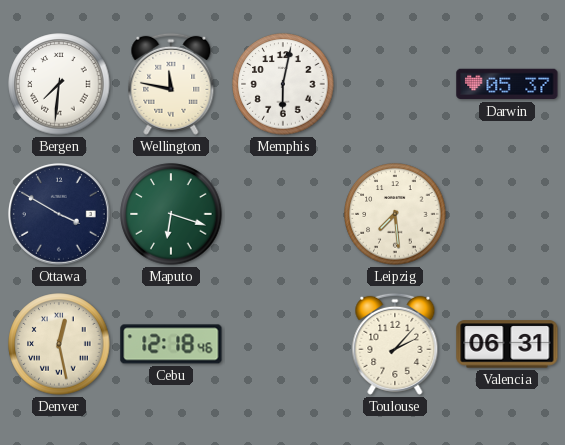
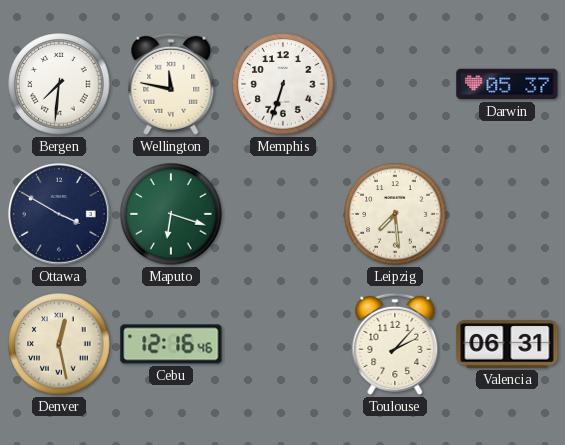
Memphis: 6:02 -> 6:33 (283, 84)
Cebu: 12:18 -> 12:16 (171, 344)
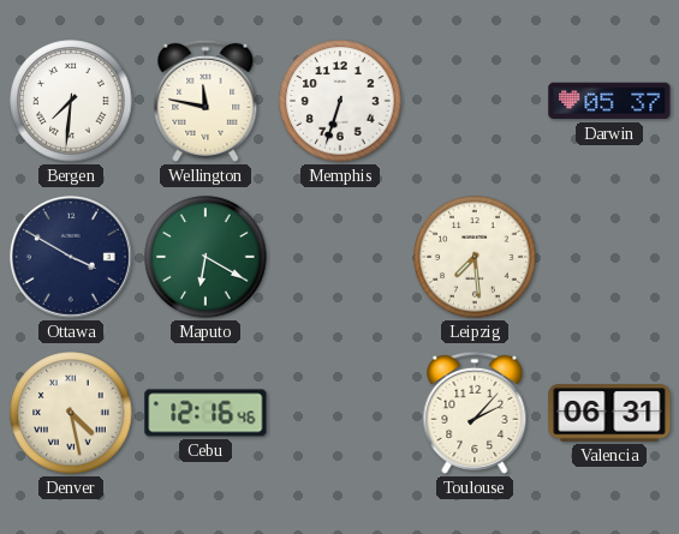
Maputo: 6:18 -> 6:20 (206, 257)
Denver: 12:28 -> 4:28 (71, 413)
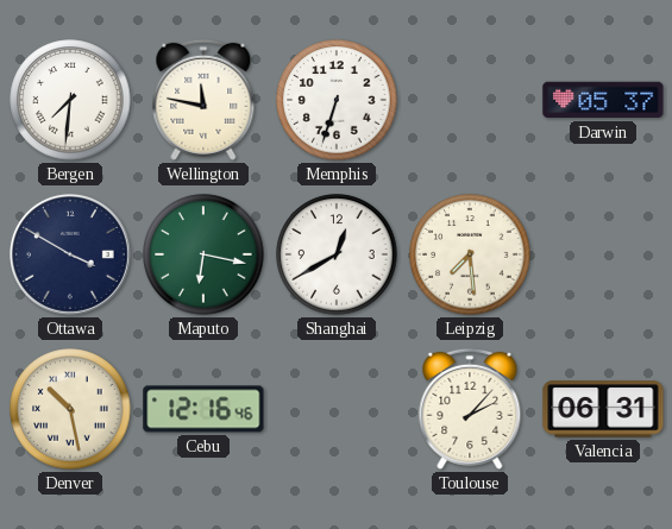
Maputo: 6:20 -> 6:17 (203, 254)
Shanghai: none -> 12:40 (337, 254)
Denver: 4:28 -> 10:28 (70, 409)
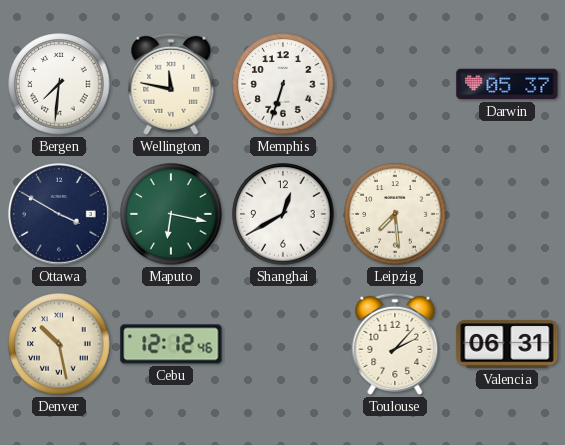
Cebu: 12:16 -> 12:12 (171, 344)
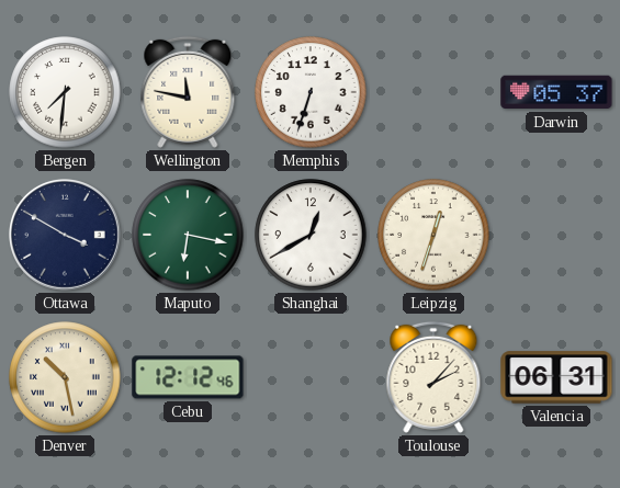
Leipzig: 7:29 -> 12:33 (433, 235)
